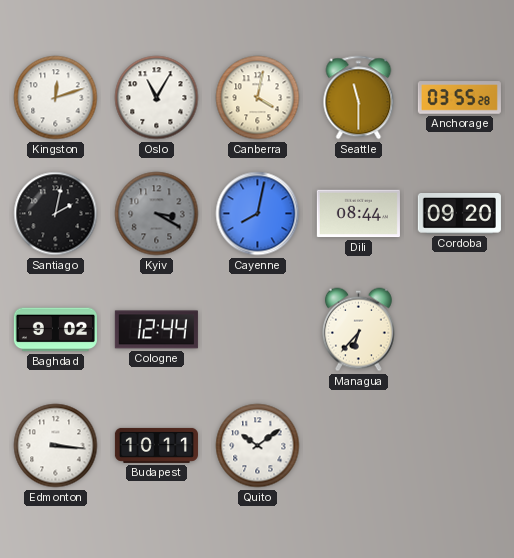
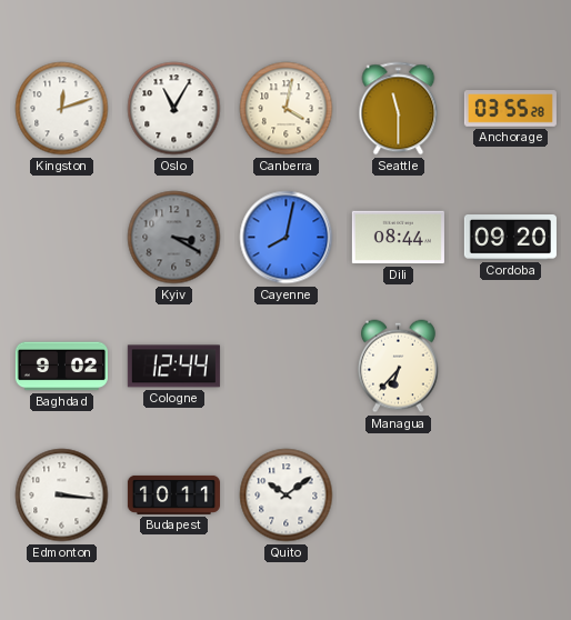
Santiago: 2:02 -> none (56, 214)
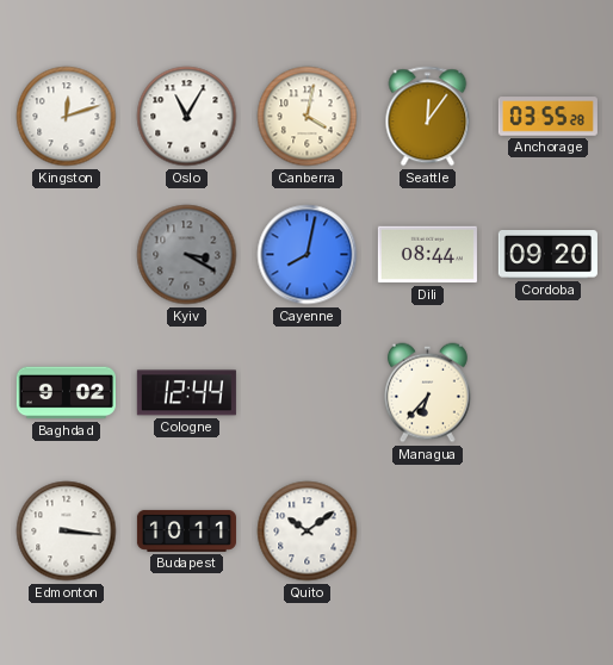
Seattle: 11:30 -> 12:06 (428, 117)
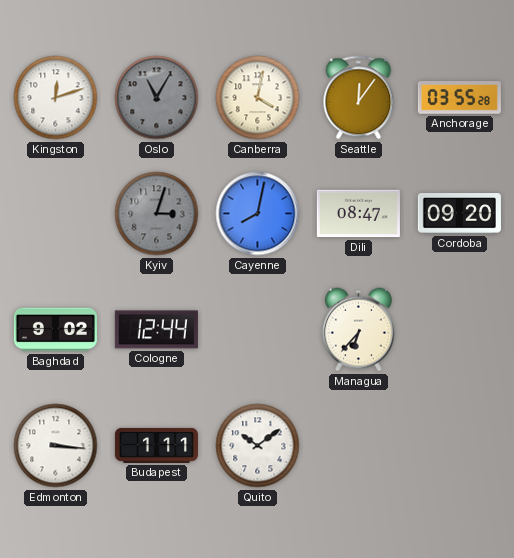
Oslo dial: white -> grey (157, 98)
Kyiv: 3:20 -> 3:03 (157, 214)
Dili: 08:44 -> 08:47 (358, 214)
Budapest: 10:11 -> 1:11 (156, 445)
